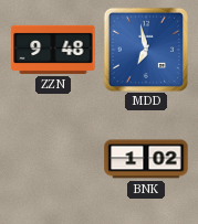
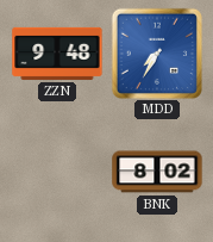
MDD: 6:58 -> 7:35 (156, 52)
BNK: 1:02 -> 8:02 (157, 172)
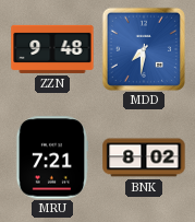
MDD: 7:35 -> 7:31 (143, 48)
MRU: none -> 7:21 (52, 157)
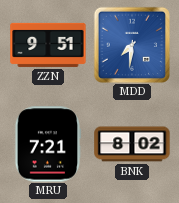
ZZN: 9:48 -> 9:51 (48, 45)
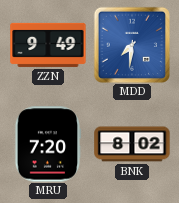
ZZN: 9:51 -> 9:49 (48, 45)
MRU: 7:21 -> 7:20 (48, 144)
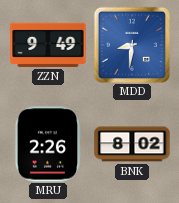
MDD: 7:31 -> 8:31 (131, 44)
MRU: 7:20 -> 2:26 (48, 144)
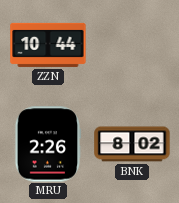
ZZN: 9:49 -> 10:44 (48, 45)
MDD: 8:31 -> none (131, 44)
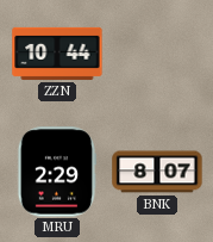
MRU: 2:26 -> 2:29 (57, 172)
BNK: 8:02 -> 8:07 (157, 172)
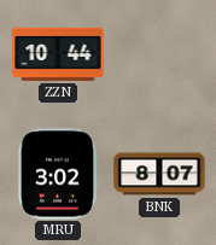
MRU: 2:29 -> 3:02 (58, 174)
